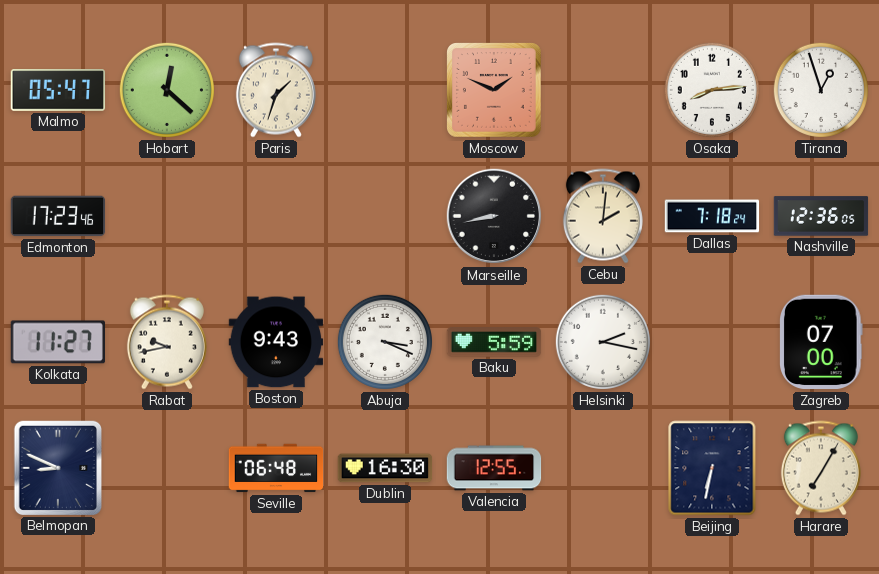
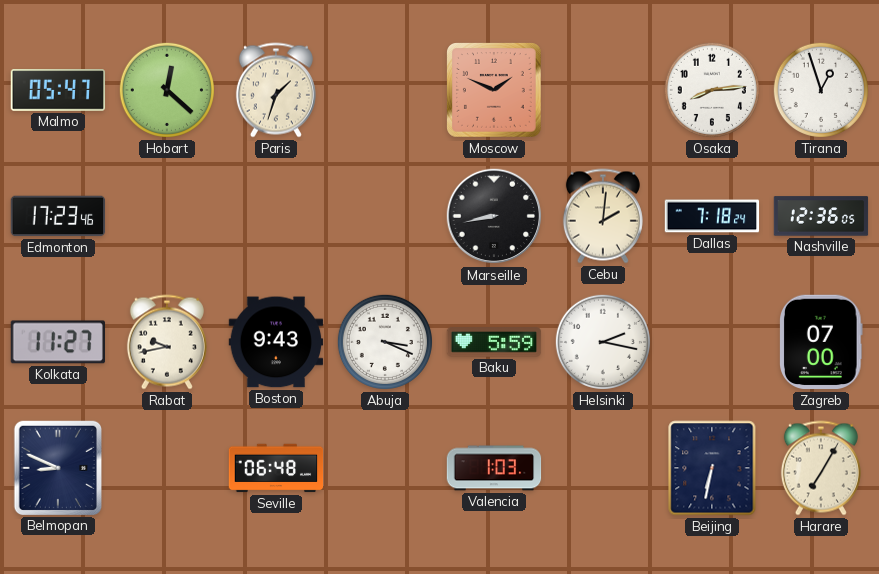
Dublin: 16:30 -> none (385, 468)
Valencia: 12:55 -> 1:03 (494, 468)
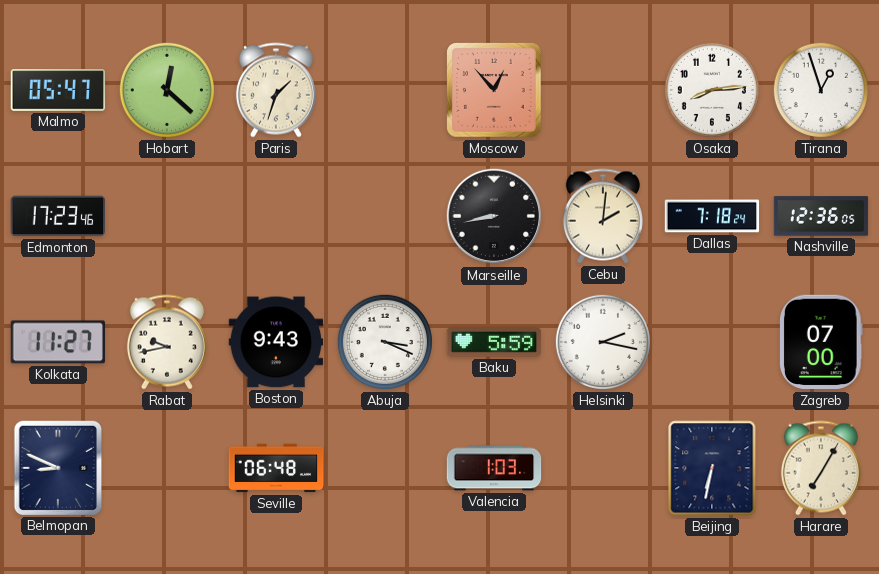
Moscow: 1:49 -> 12:53 (495, 91)
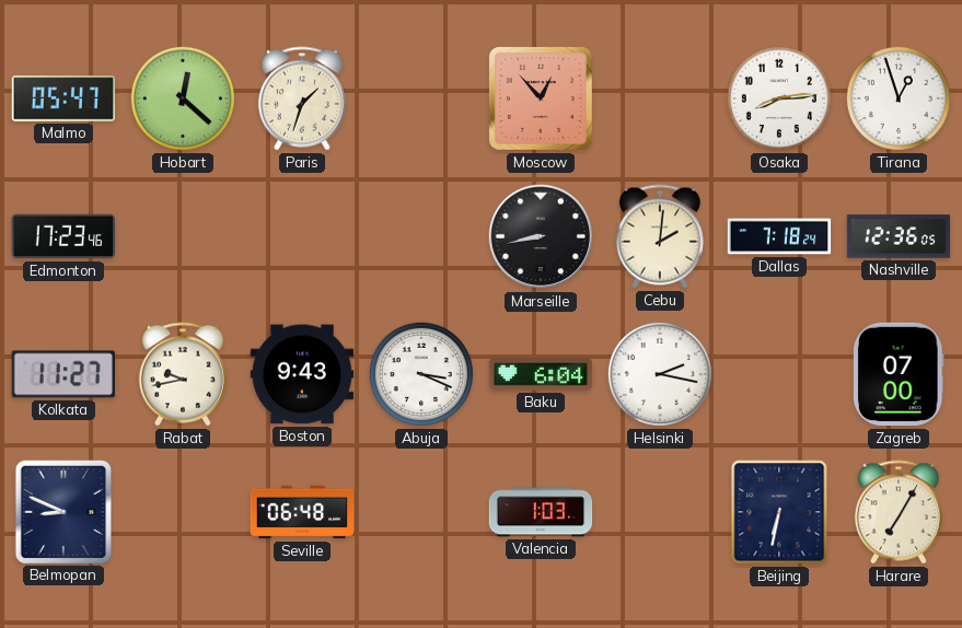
Baku: 5:59 -> 6:04 (541, 374)
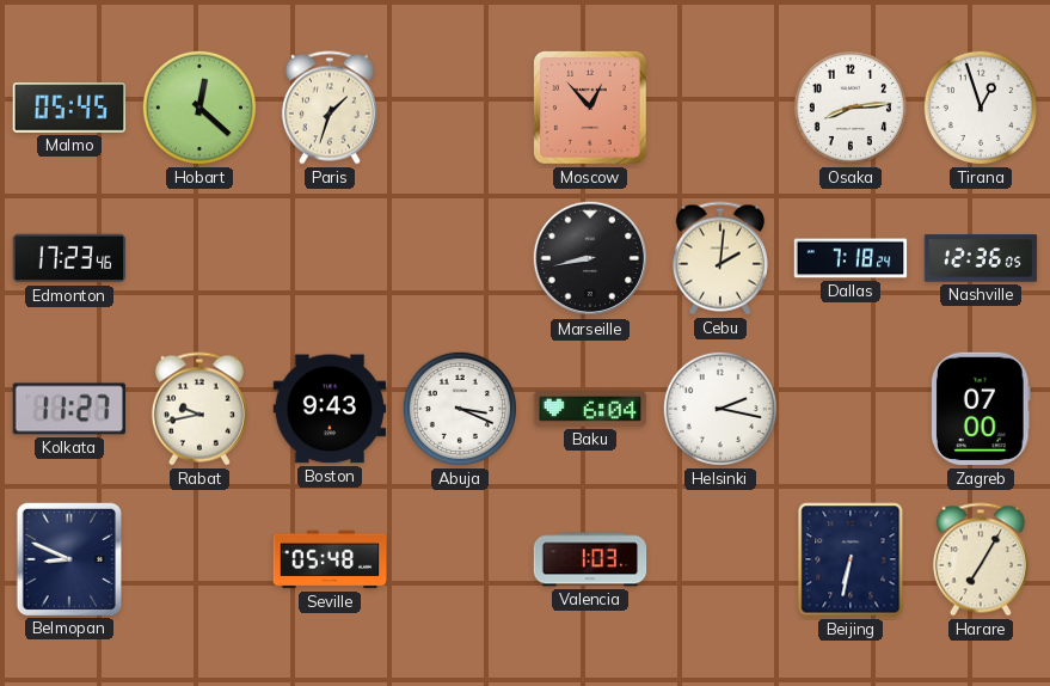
Malmo: 05:47 -> 05:45 (69, 108)
Seville: 06:48 -> 05:48 (330, 559)
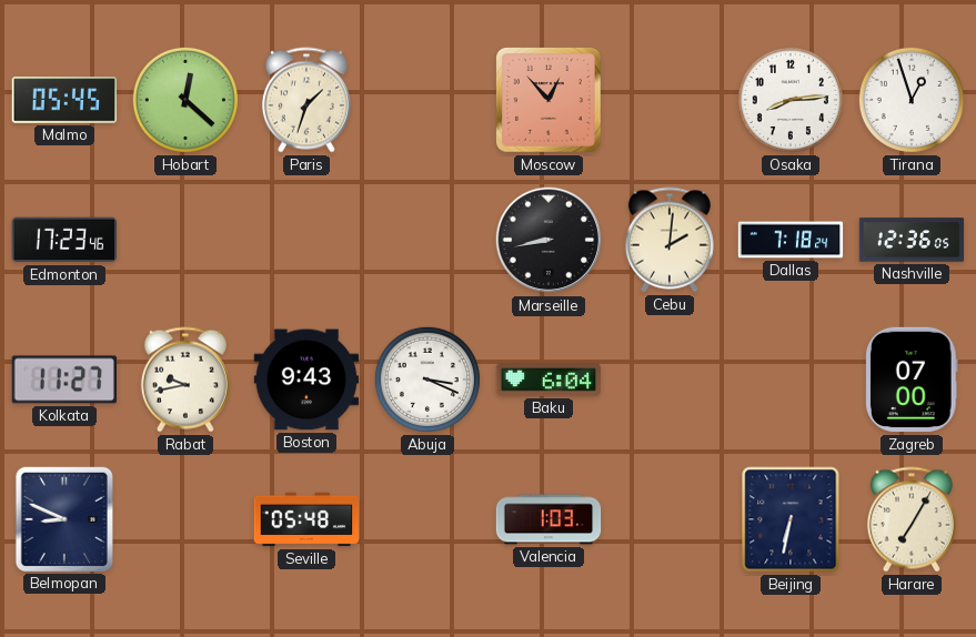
Helsinki: 2:17 -> none (720, 409)
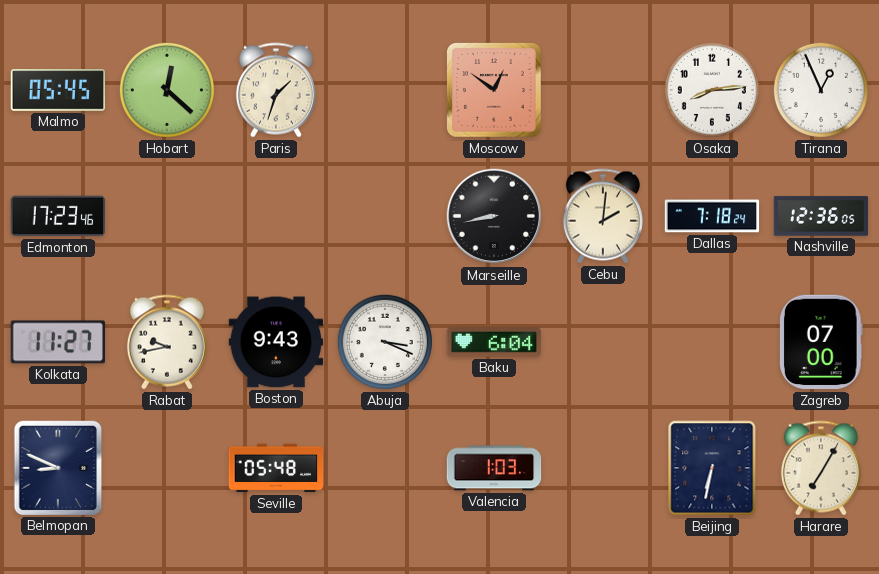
Moscow: 12:53 -> 12:51 (495, 91)
Tirana: 12:57 -> 12:56 (821, 90)
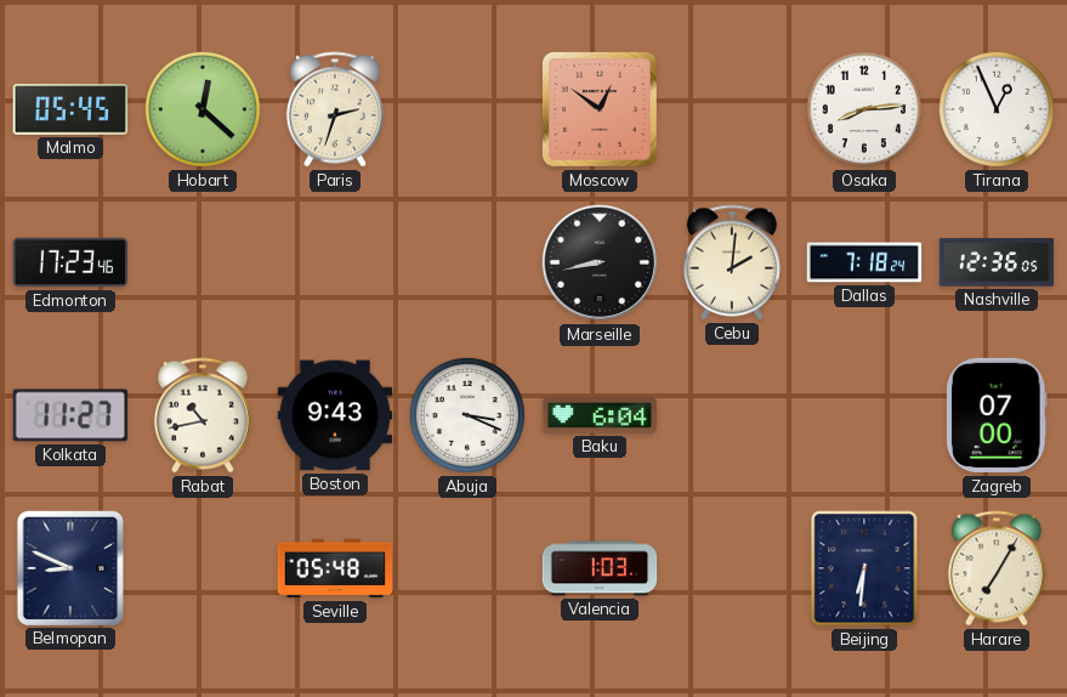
Paris: 1:33 -> 2:33 (335, 109)
Rabat: 9:43 -> 10:43 (203, 415)
Beijing: 6:32 -> 6:31 (864, 568)
